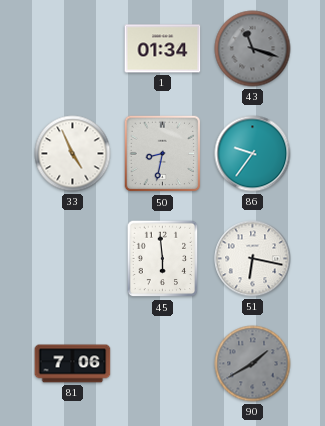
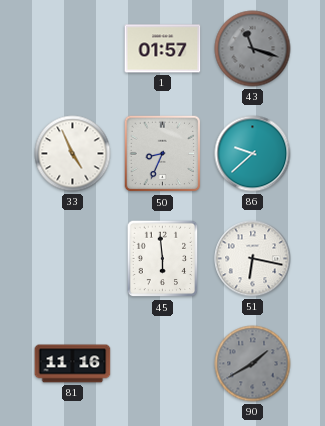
1: 01:34 -> 01:57 (163, 49)
50: 8:32 -> 8:34 (163, 154)
86: 9:36 -> 9:38 (253, 154)
81: 7:06 -> 11:16 (73, 364)
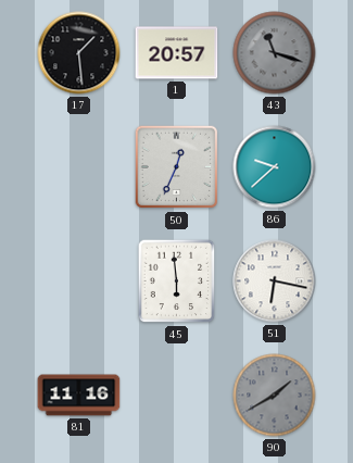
17: none -> 1:29 (79, 53)
1: 01:57 -> 20:57 (177, 53)
33: 4:56 -> none (73, 154)
50: 8:34 -> 12:34 (177, 167)
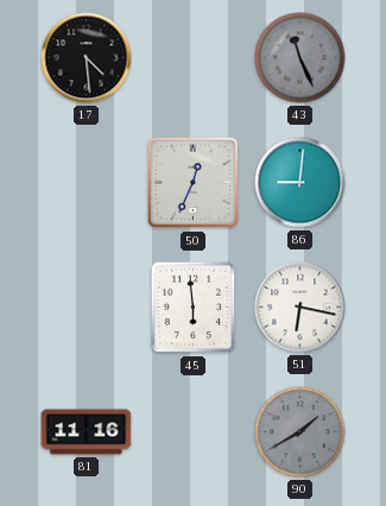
17: 1:29 -> 4:29 (87, 58)
1: 20:57 -> none (177, 53)
43: 11:18 -> 11:26 (300, 58)
86: 9:38 -> 9:01 (300, 183)
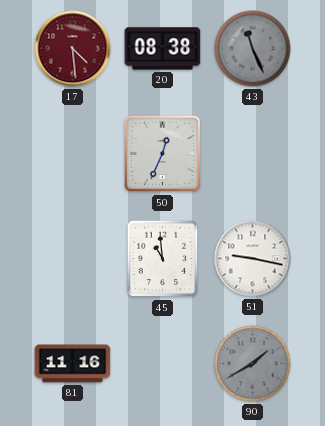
17 dial: black -> burgundy (73, 49)
20: none -> 08:38 (163, 49)
86: 9:01 -> none (300, 183)
45: 5:59 -> 10:59 (163, 259)
51: 6:17 -> 9:17 (253, 259)
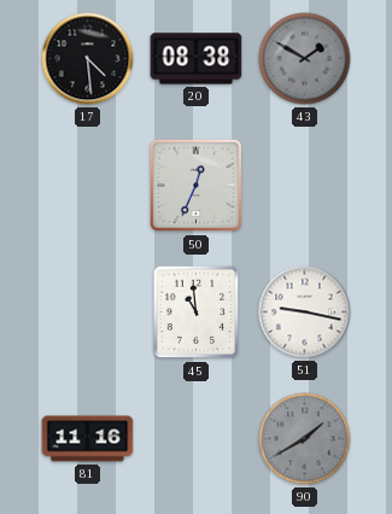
17 dial: burgundy -> black (88, 59)
43: 11:26 -> 1:50 (305, 59)
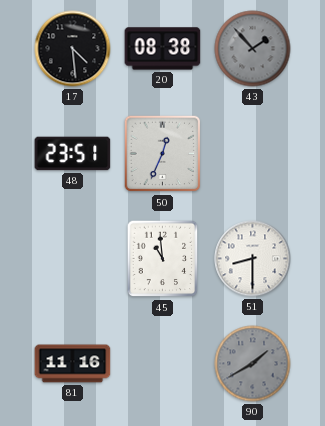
43: 1:50 -> 1:53 (253, 49)
48: none -> 23:51 (73, 154)
51: 9:17 -> 8:30 (253, 259)
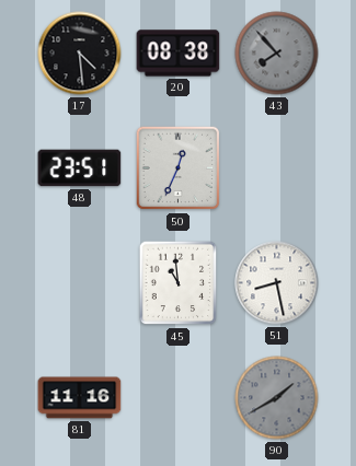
43: 1:53 -> 7:53 (277, 54)
51: 8:30 -> 8:28 (277, 283)
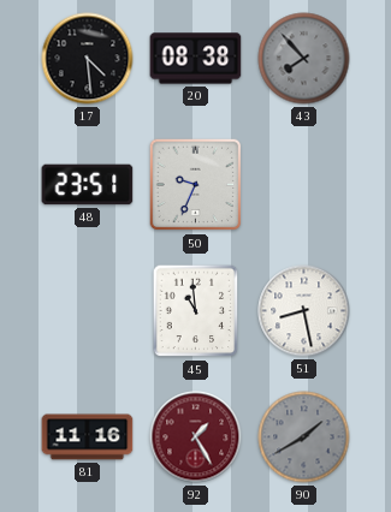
50: 12:34 -> 9:34 (196, 185)
92: none -> 1:25 (196, 437)
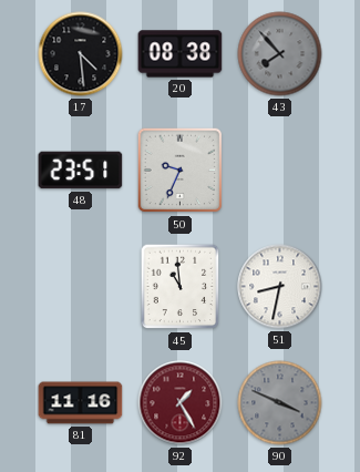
51: 8:28 -> 8:32 (280, 287)
90: 1:40 -> 3:49 (280, 403)
